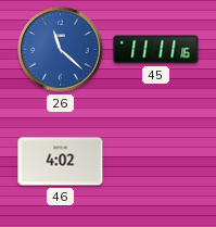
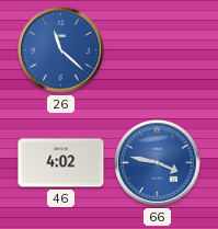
45: 11:11 -> none (156, 50)
66: none -> 3:47 (158, 163)
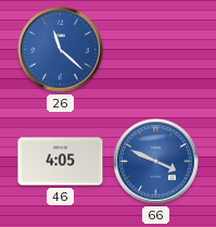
46: 4:02 -> 4:05 (61, 162)
66: 3:47 -> 3:49 (156, 162)
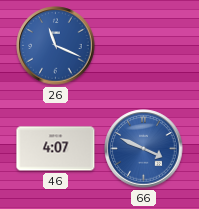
26: 11:22 -> 11:19 (56, 46)
46: 4:05 -> 4:07 (56, 149)
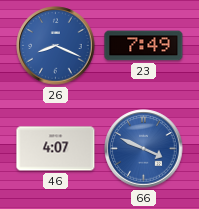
26: 11:19 -> 8:19 (56, 46)
23: none -> 7:49 (144, 46)
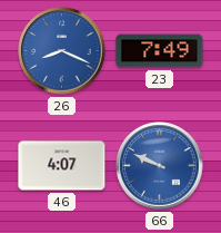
66: 3:49 -> 9:49 (160, 166)
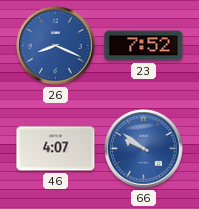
23: 7:49 -> 7:52 (144, 46)
66: 9:49 -> 9:51 (144, 149)
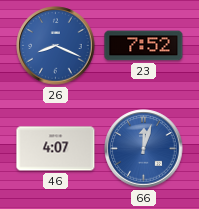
66: 9:51 -> 12:03 (144, 149)
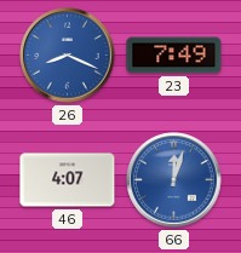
23: 7:52 -> 7:49 (174, 56)
